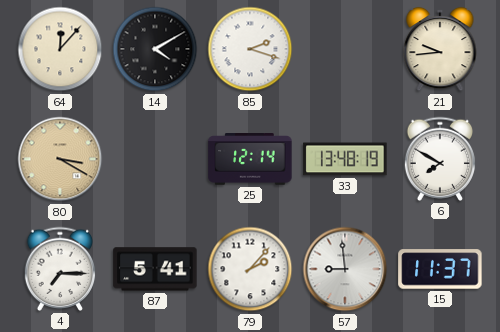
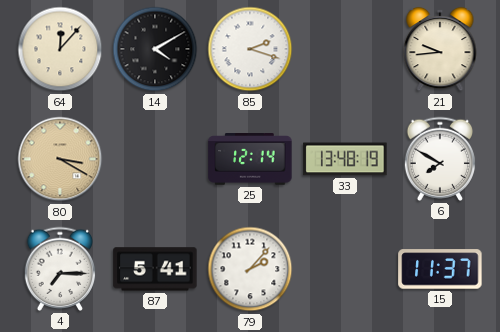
57: 8:59 -> none (345, 269)
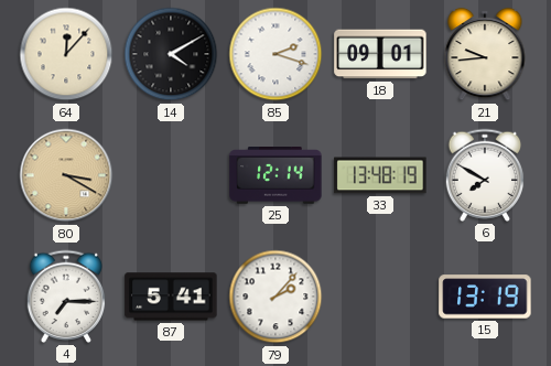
18: none -> 09:01 (380, 54)
15: 11:37 -> 13:19 (485, 297)
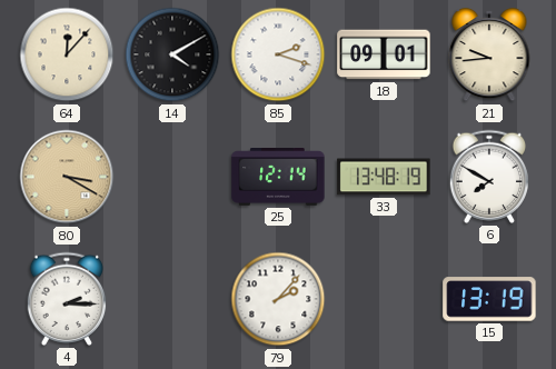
4: 7:15 -> 2:15 (67, 299)
87: 5:41 -> none (171, 297)
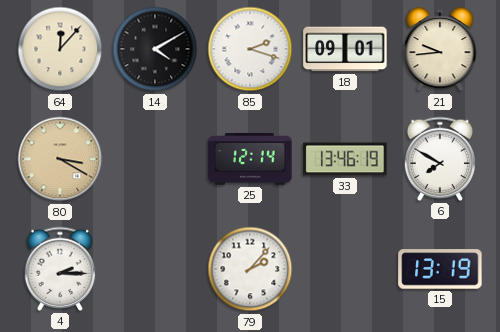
33: 13:48 -> 13:46 (345, 159)
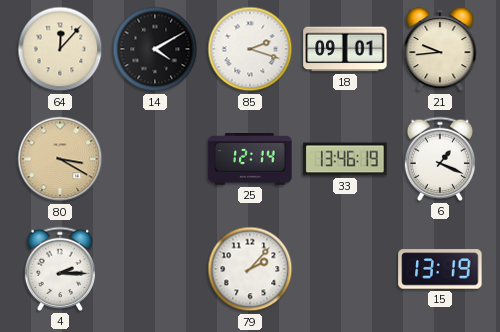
6: 7:50 -> 1:19 (440, 159)
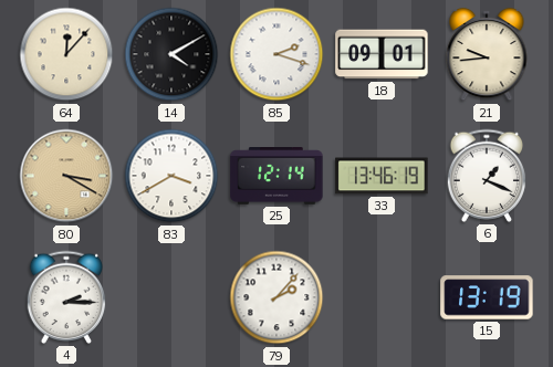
83: none -> 3:40 (171, 176)
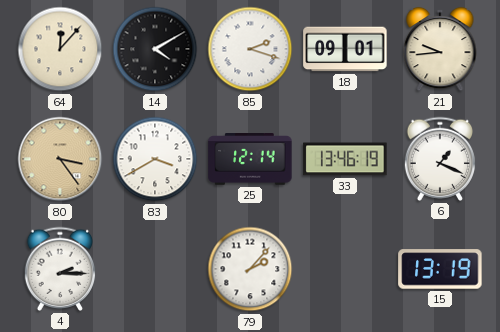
80: 3:20 -> 3:24 (60, 159)
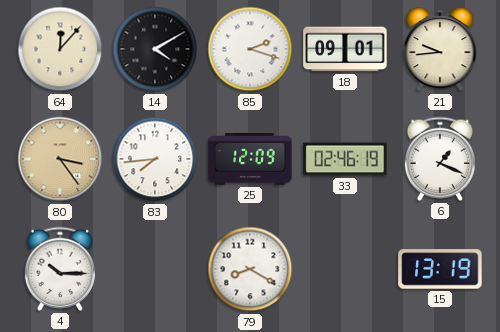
83: 3:40 -> 7:44 (155, 159)
25: 12:14 -> 12:09 (250, 159)
33: 13:46 -> 02:46 (345, 159)
4: 2:15 -> 10:15 (60, 269)
79: 2:07 -> 8:20 (250, 269)
